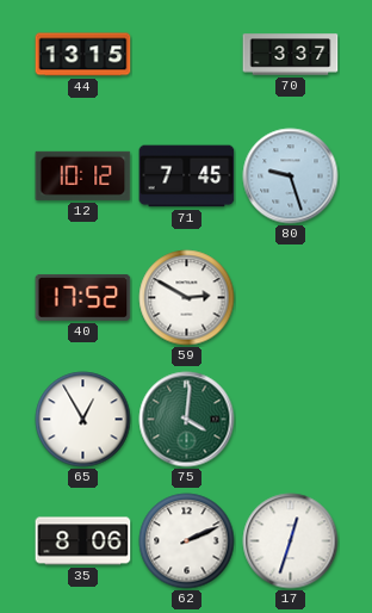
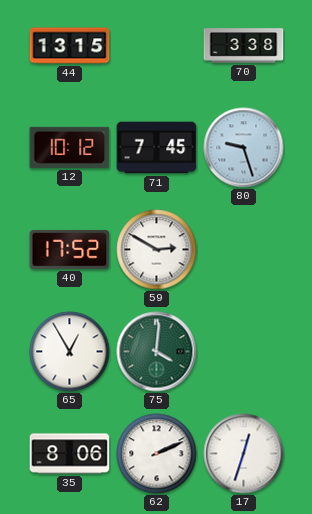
70: 3:37 -> 3:38 (244, 46)
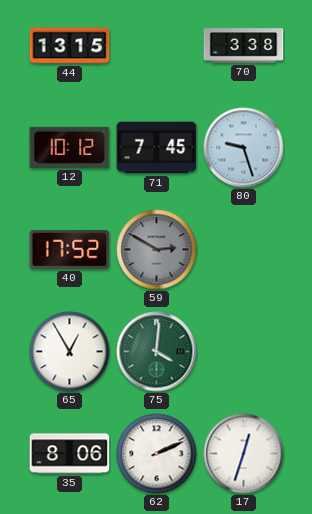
59 dial: white -> grey (157, 250)
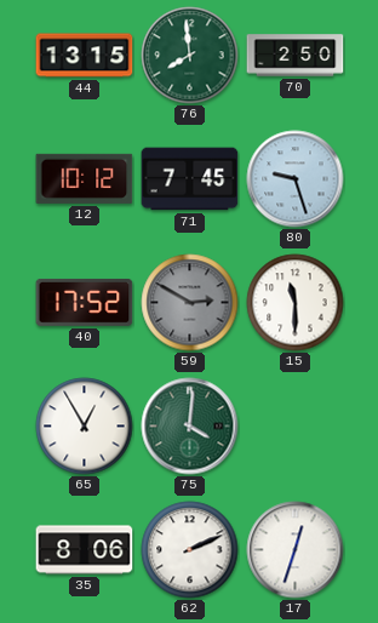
76: none -> 7:59 (190, 56)
70: 3:38 -> 2:50 (296, 56)
15: none -> 11:30 (296, 303)
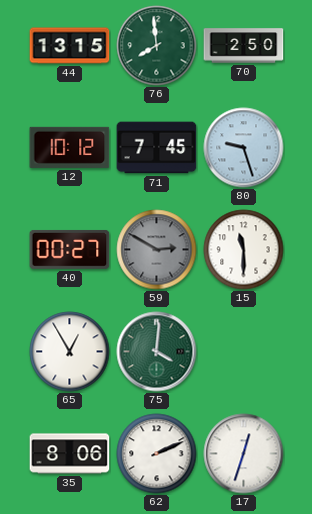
40: 17:52 -> 00:27 (70, 249)
